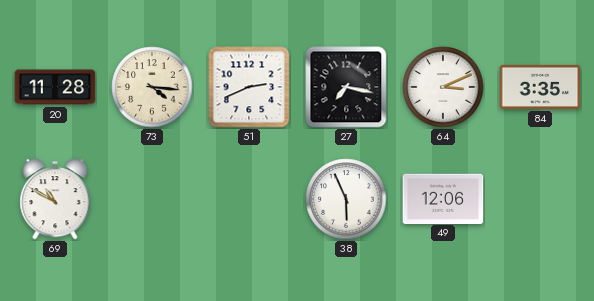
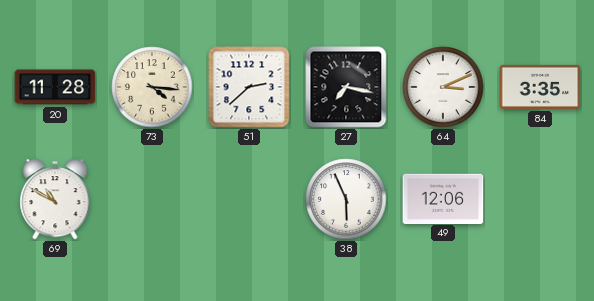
51: 2:41 -> 2:38 (249, 87)
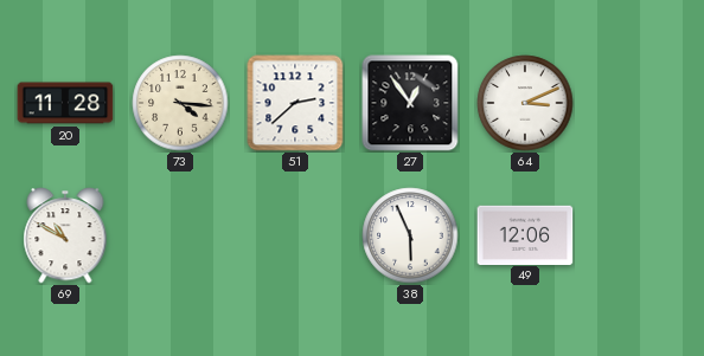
27: 7:17 -> 12:54 (410, 103)
84: 3:35 -> none (540, 87)
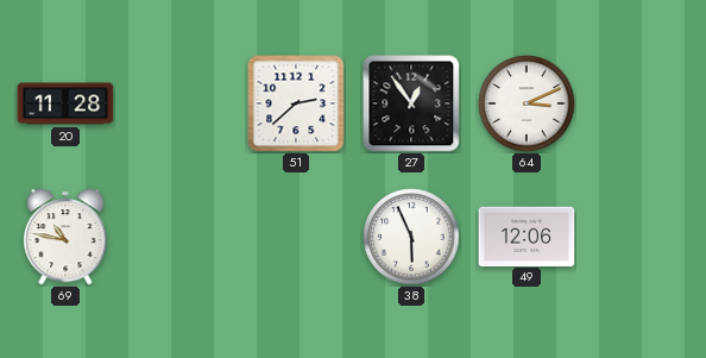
73: 4:16 -> none (180, 103)
69: 10:50 -> 10:47 (65, 237)
